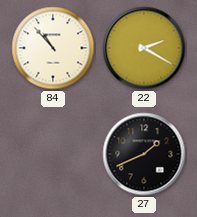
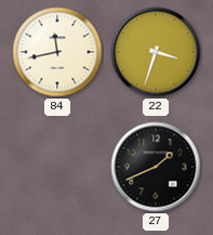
84: 10:53 -> 11:43 (57, 52)
22: 2:20 -> 3:33 (156, 52)
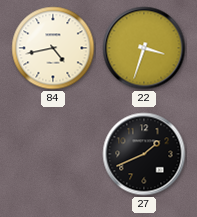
84: 11:43 -> 4:43 (53, 48)
